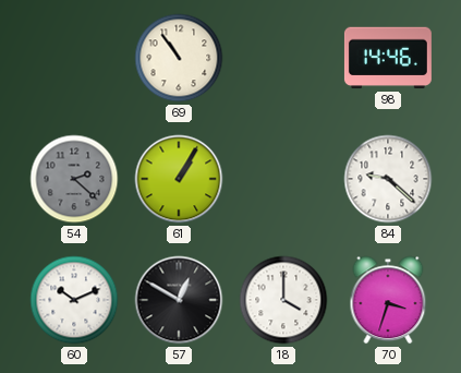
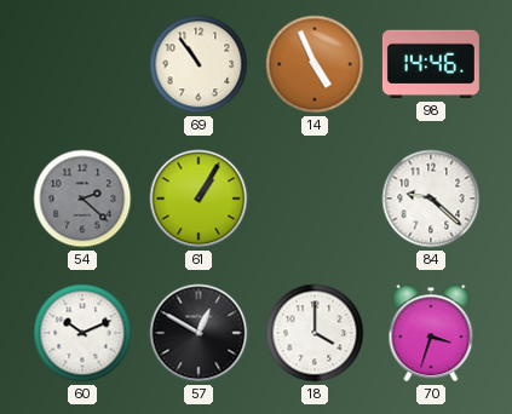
14: none -> 4:56 (315, 64)
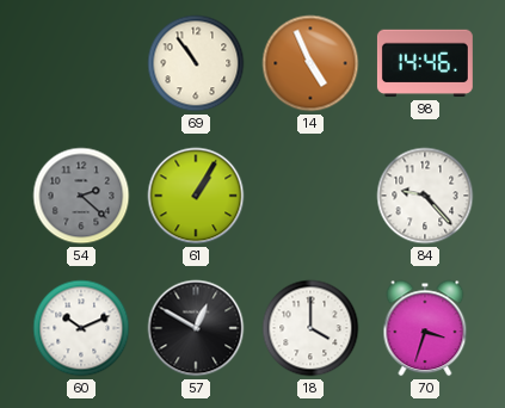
84: 9:22 -> 9:23 (425, 196)
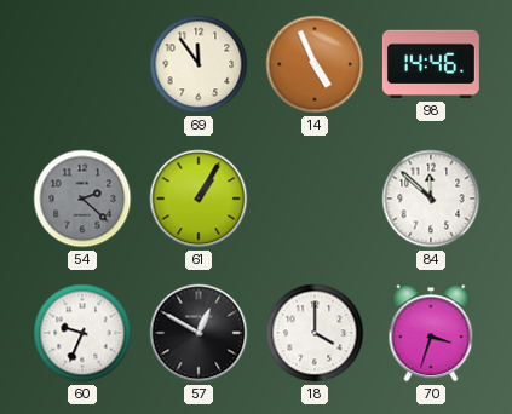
69: 10:54 -> 11:54 (199, 64)
84: 9:23 -> 11:52 (431, 199)
60: 10:11 -> 9:34 (82, 333)
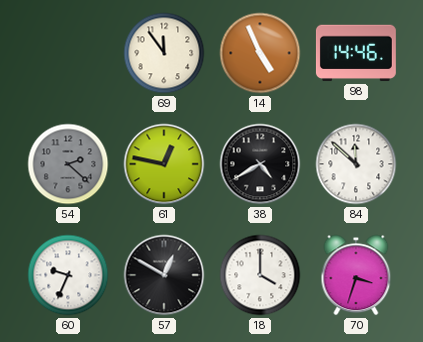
61: 1:05 -> 12:47 (164, 164)
38: none -> 4:40 (260, 164)
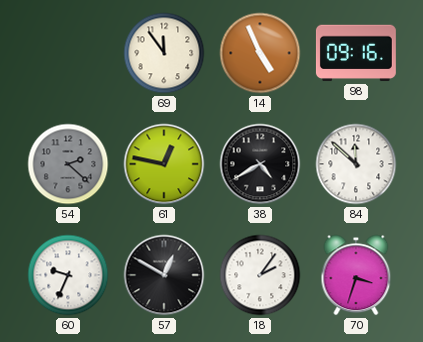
98: 14:46 -> 09:16 (356, 53)
18: 4:00 -> 2:06 (260, 275)
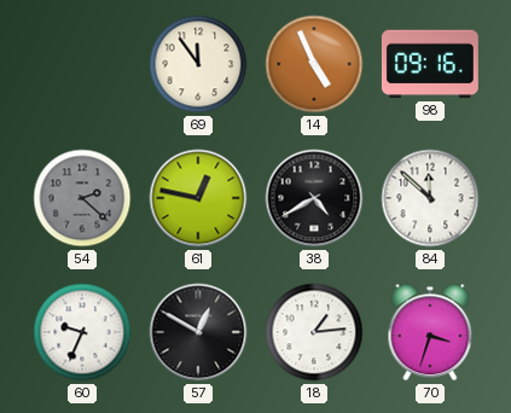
18: 2:06 -> 1:14 (314, 332)
